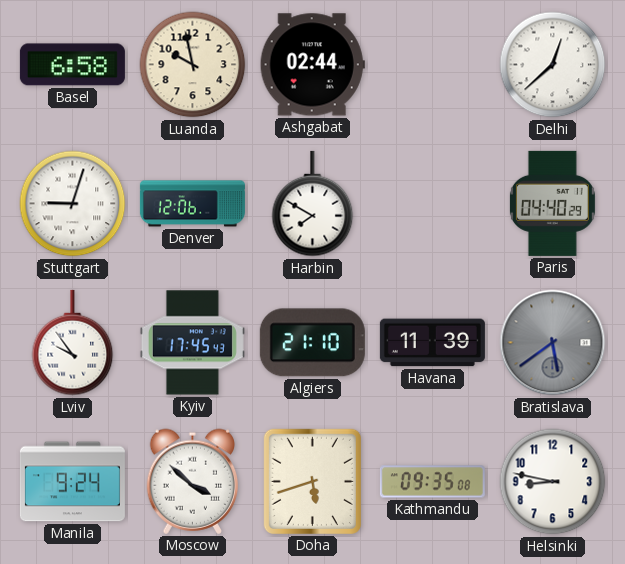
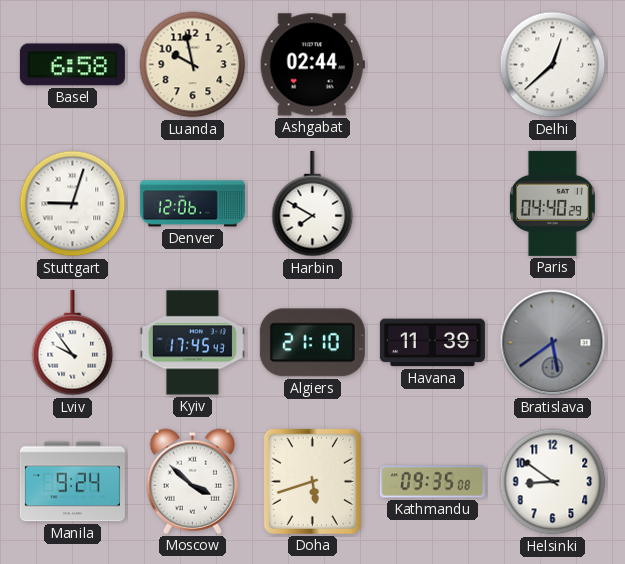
Helsinki: 8:47 -> 8:51 (553, 482)
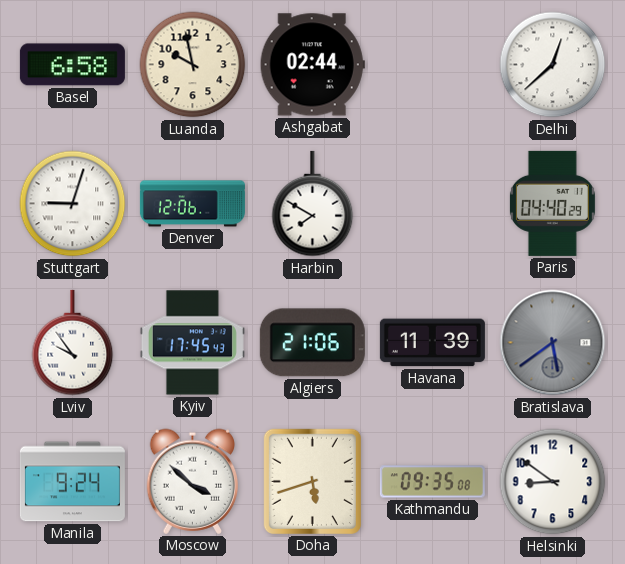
Algiers: 21:10 -> 21:06 (312, 343)
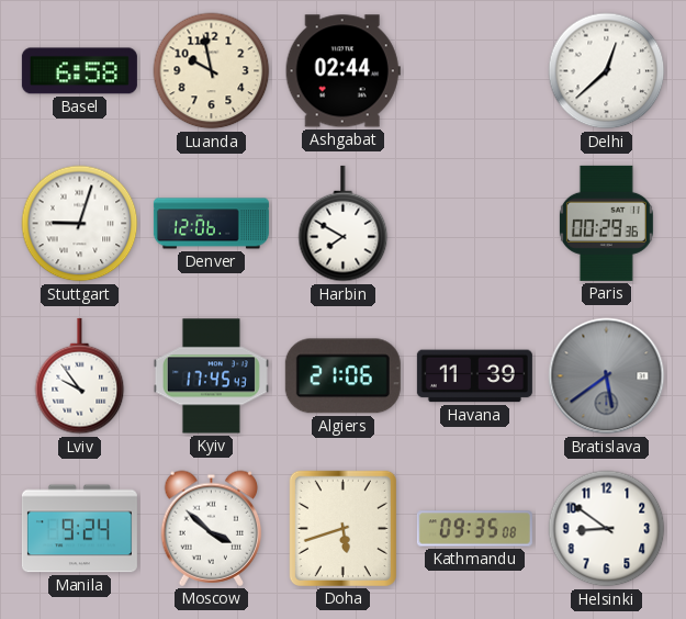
Paris: 04:40 -> 00:29 (606, 223)
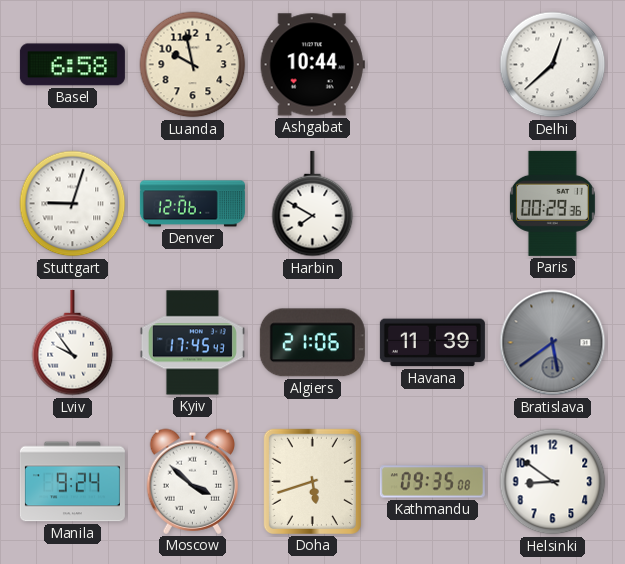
Ashgabat: 02:44 -> 10:44 (312, 65)
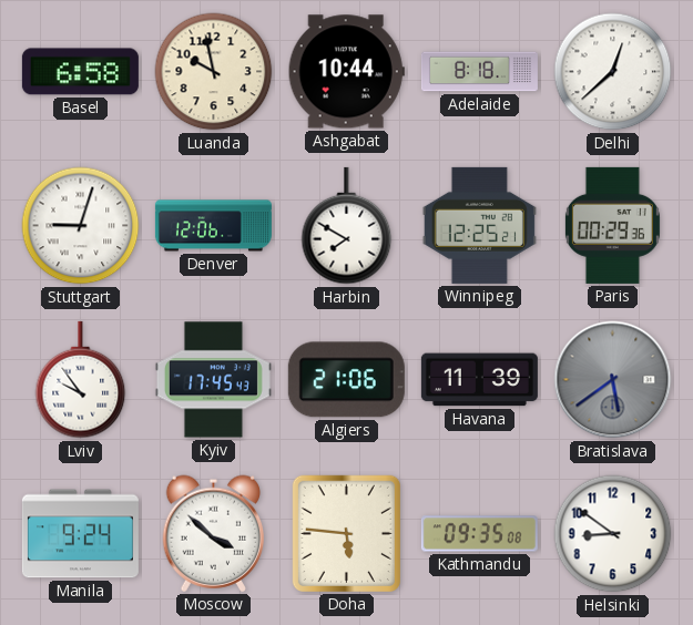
Adelaide: none -> 8:18 (479, 72)
Winnipeg: none -> 12:25 (479, 225)
Doha: 5:42 -> 5:46 (346, 533)
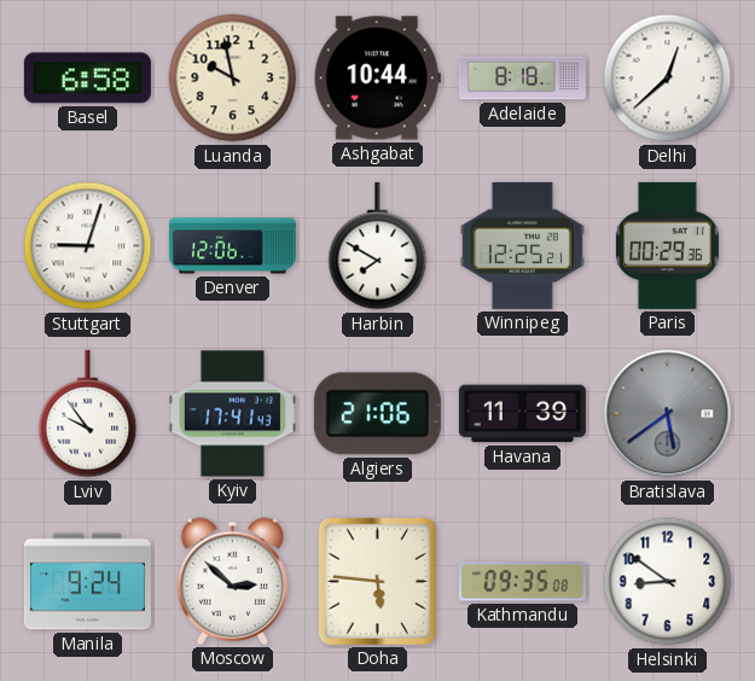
Kyiv: 17:45 -> 17:41 (232, 414)
Moscow: 3:52 -> 2:52 (233, 581)
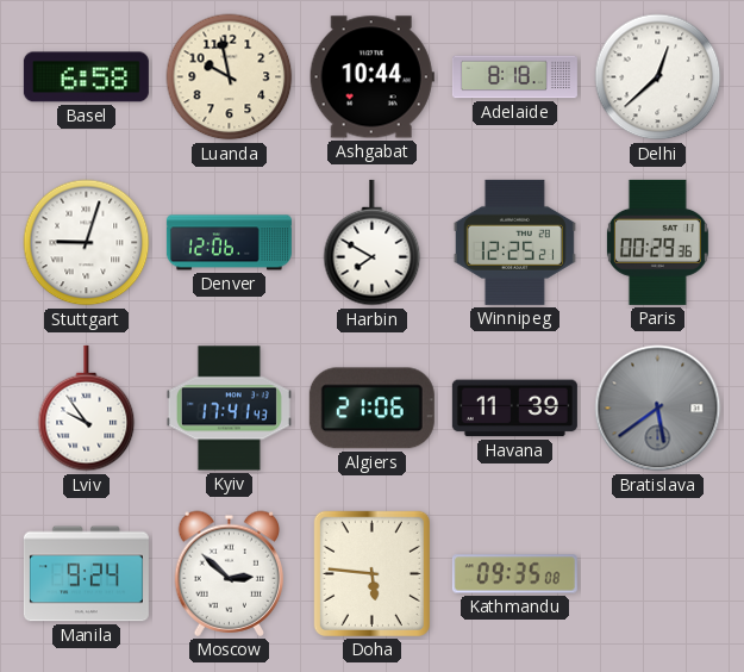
Helsinki: 8:51 -> none (668, 582)
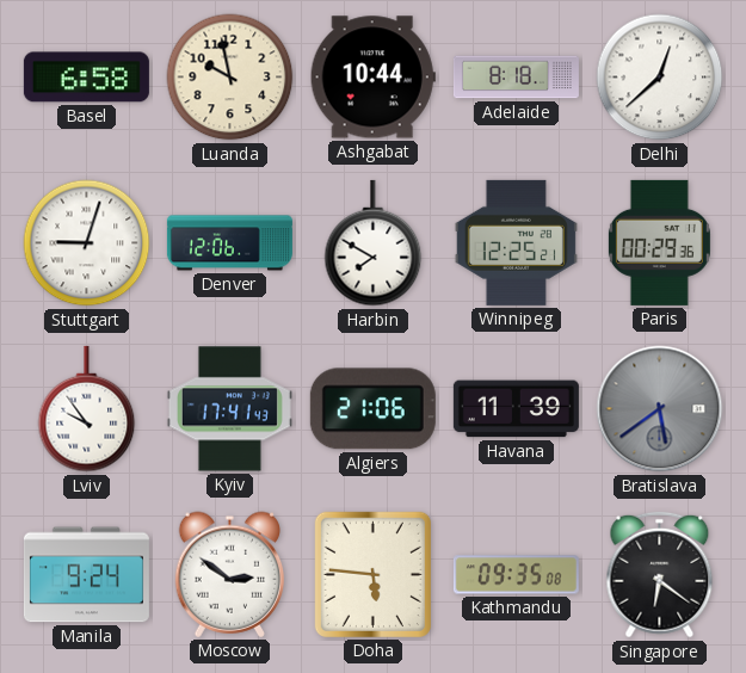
Moscow: 2:52 -> 2:51 (230, 574)
Singapore: none -> 6:21 (660, 575)
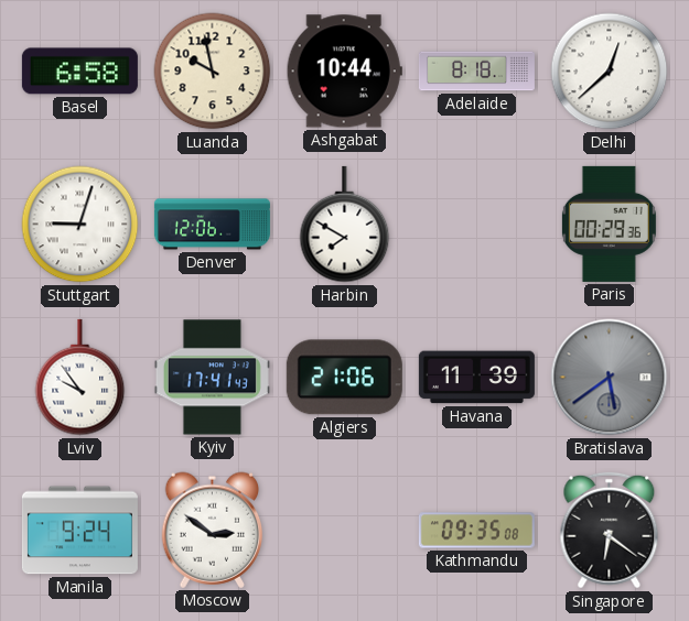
Winnipeg: 12:25 -> none (516, 242)
Doha: 5:46 -> none (372, 574)
